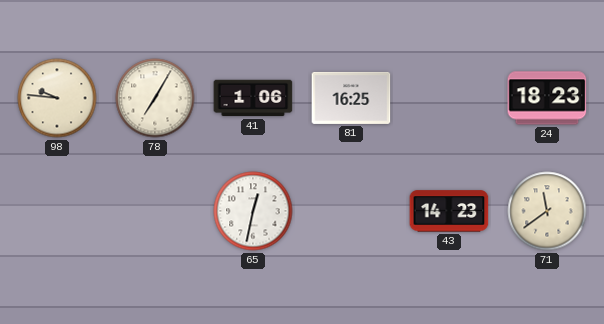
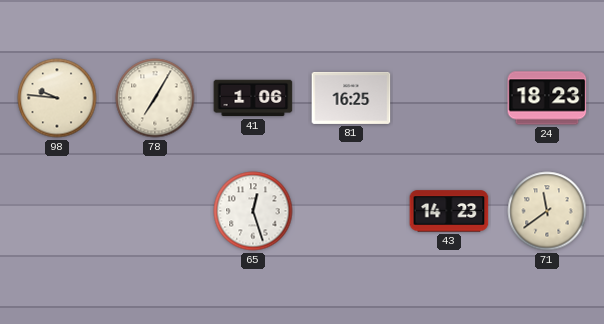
65: 12:32 -> 12:27 (253, 211)
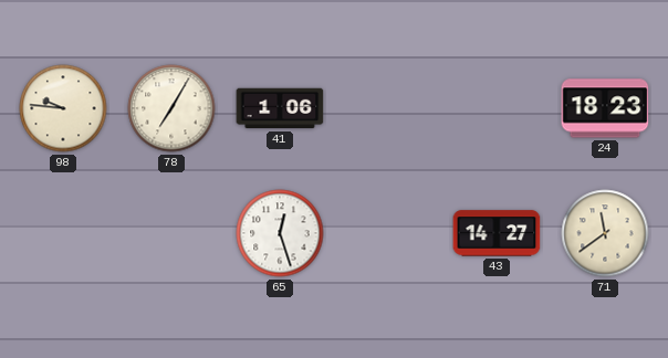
81: 16:25 -> none (351, 98)
43: 14:23 -> 14:27 (497, 233)
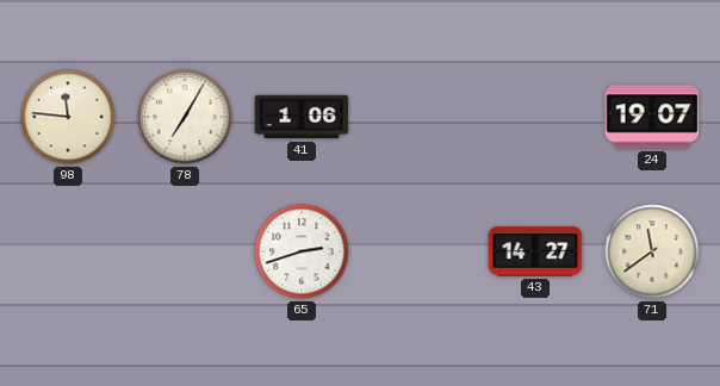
98: 9:46 -> 11:46 (68, 117)
24: 18:23 -> 19:07 (652, 117)
65: 12:27 -> 2:42 (302, 251)
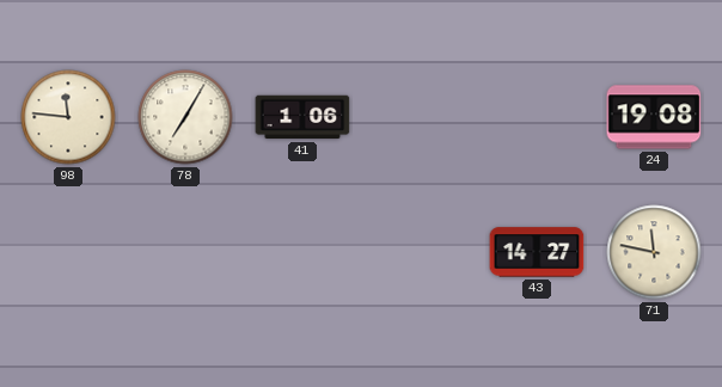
24: 19:07 -> 19:08 (654, 117)
65: 2:42 -> none (302, 251)
71: 11:39 -> 11:47 (654, 252)
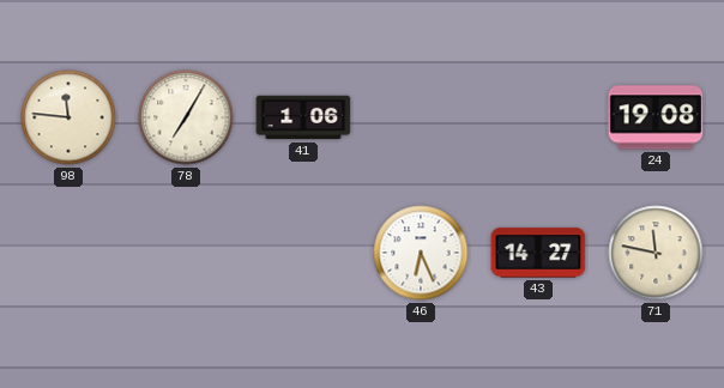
46: none -> 6:26 (421, 253)
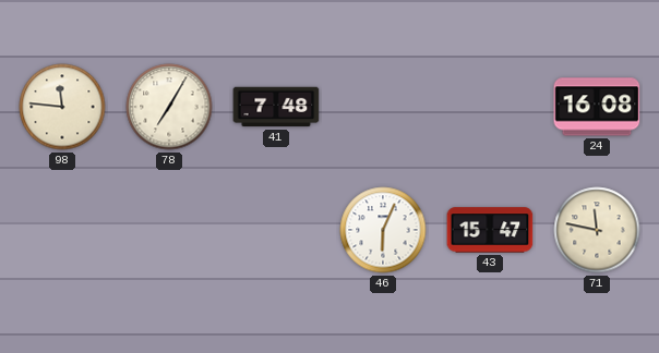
41: 1:06 -> 7:48 (276, 107)
24: 19:08 -> 16:08 (597, 107)
46: 6:26 -> 6:04 (383, 230)
43: 14:27 -> 15:47 (490, 230)
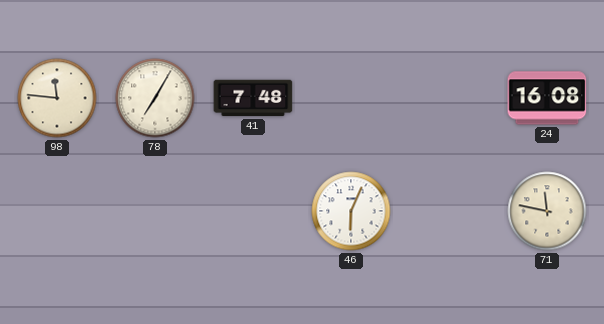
43: 15:47 -> none (490, 230)
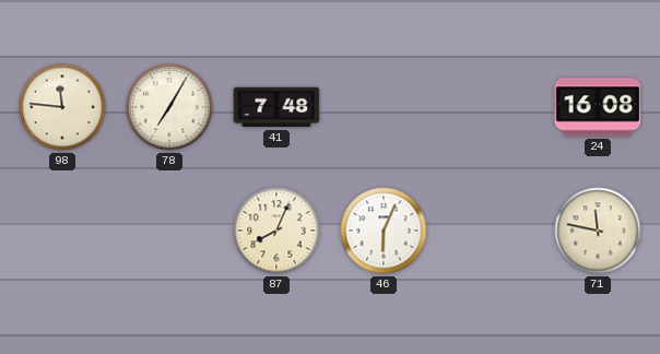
87: none -> 8:04 (276, 231)
